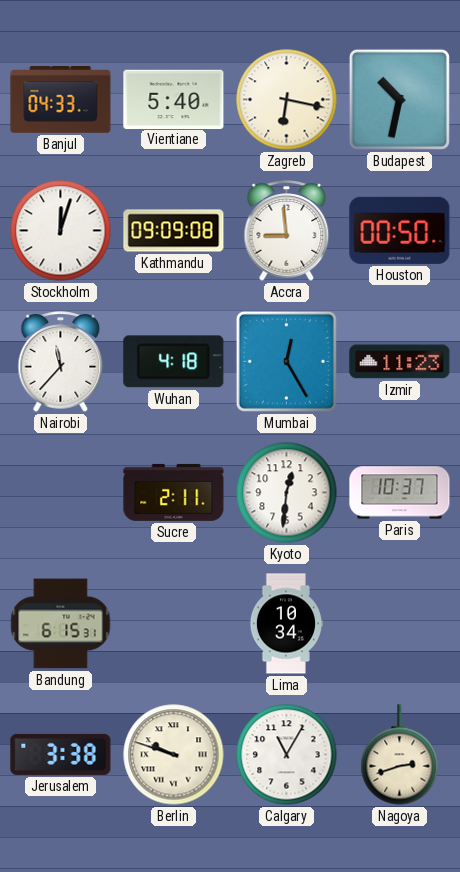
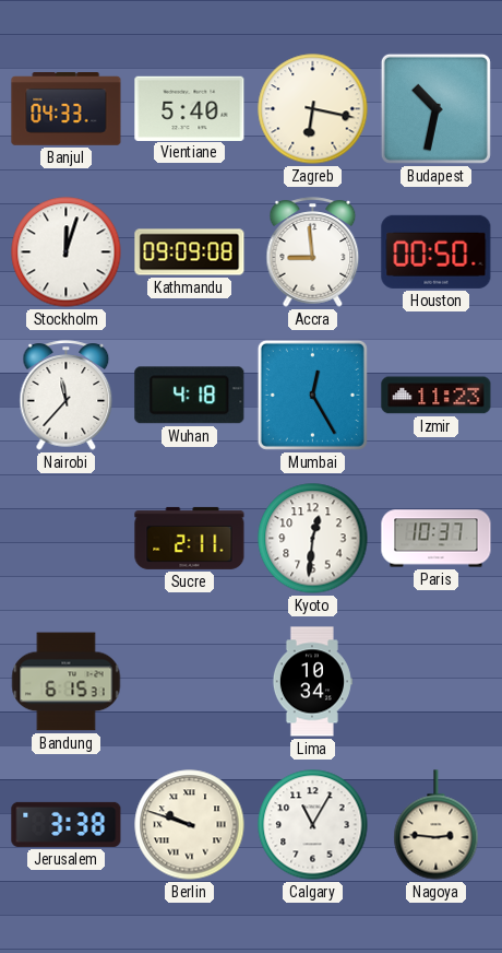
Nagoya: 2:42 -> 2:46 (437, 825)
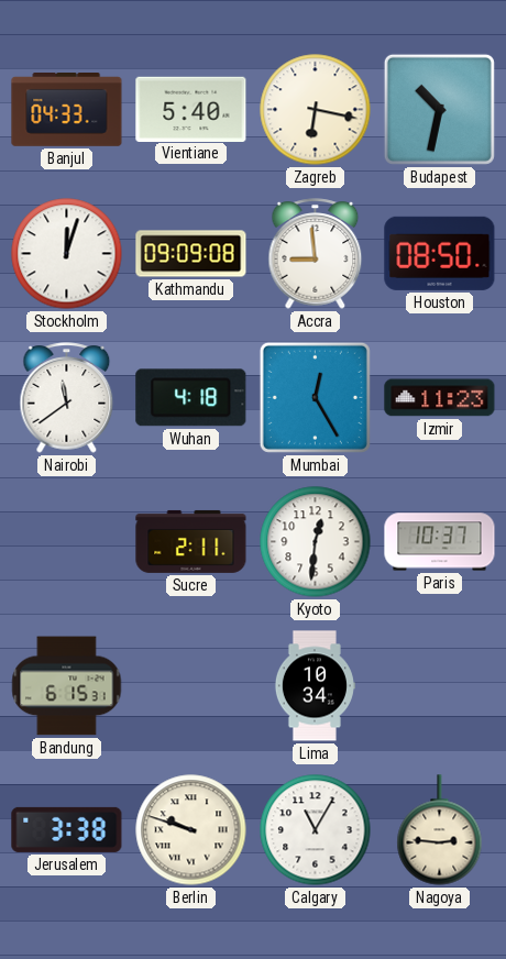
Houston: 00:50 -> 08:50 (440, 253)
Nairobi: 11:37 -> 11:39 (67, 398)
